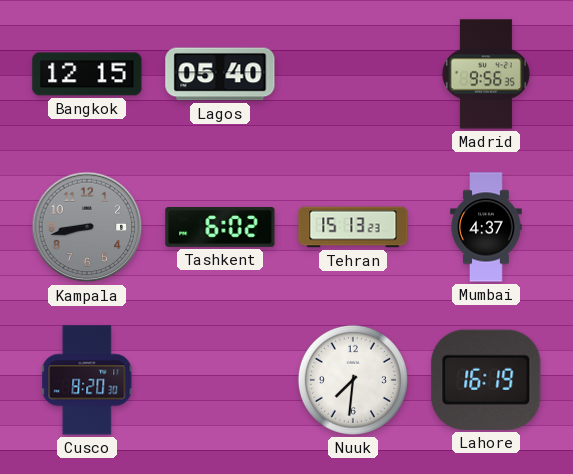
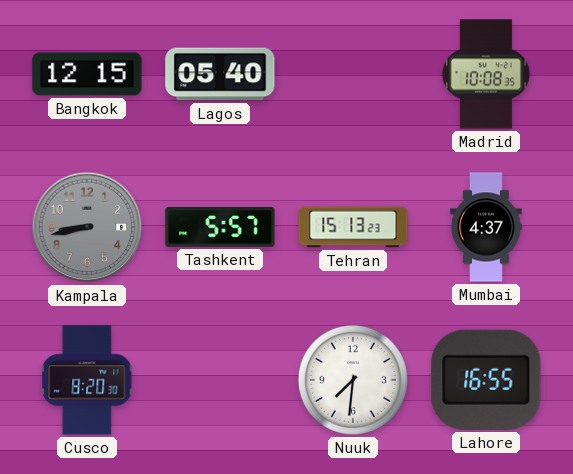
Madrid: 9:56 -> 10:08 (486, 74)
Tashkent: 6:02 -> 5:57 (220, 228)
Lahore: 16:19 -> 16:55 (486, 380)
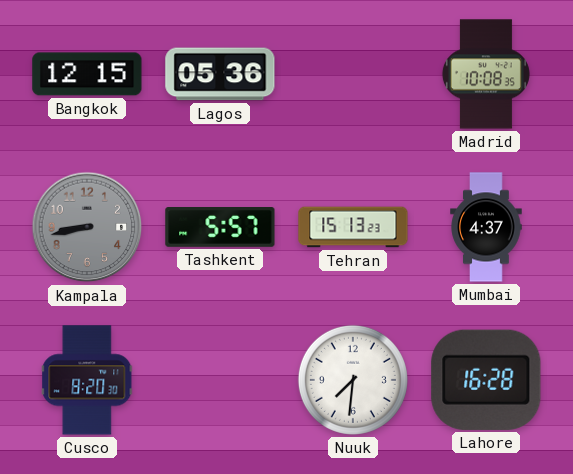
Lagos: 05:40 -> 05:36 (220, 74)
Lahore: 16:55 -> 16:28 (486, 380)
